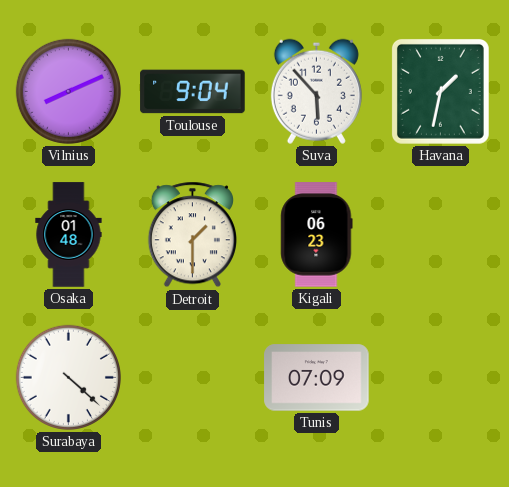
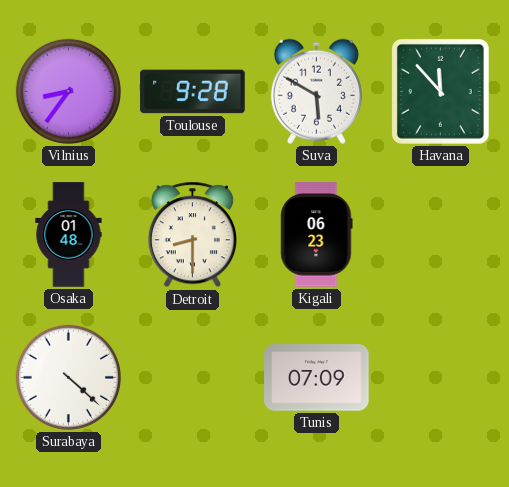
Vilnius: 8:11 -> 8:36 (68, 91)
Toulouse: 9:04 -> 9:28 (193, 92)
Suva: 5:53 -> 5:50 (316, 91)
Havana: 1:32 -> 11:53 (440, 91)
Detroit: 1:30 -> 8:30 (192, 235)
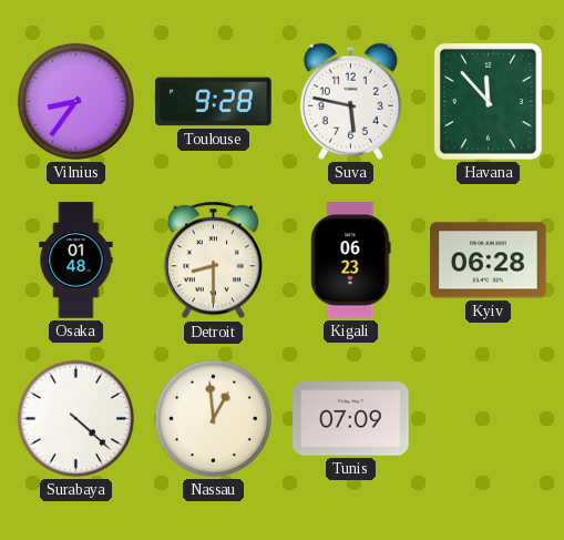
Suva: 5:50 -> 5:47 (350, 101)
Kyiv: none -> 06:28 (489, 261)
Nassau: none -> 12:59 (213, 418)
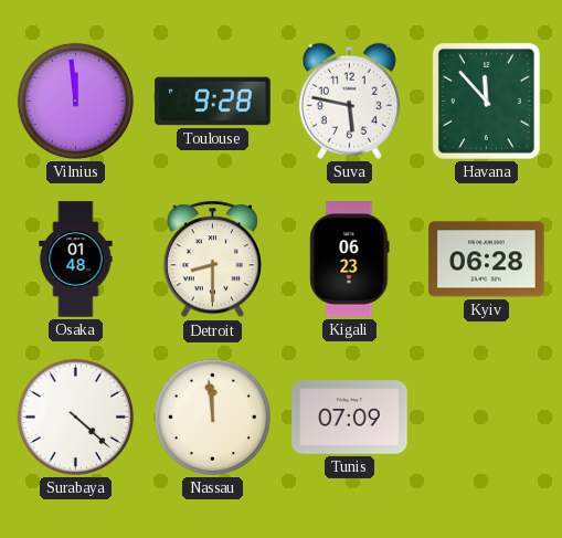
Vilnius: 8:36 -> 11:59 (75, 101)
Nassau: 12:59 -> 11:59 (212, 416)
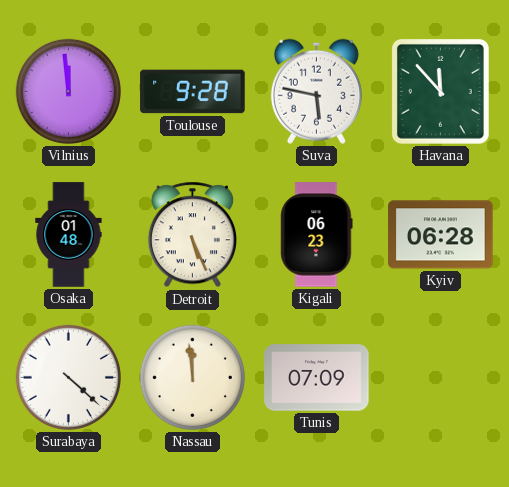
Detroit: 8:30 -> 5:26 (192, 235)
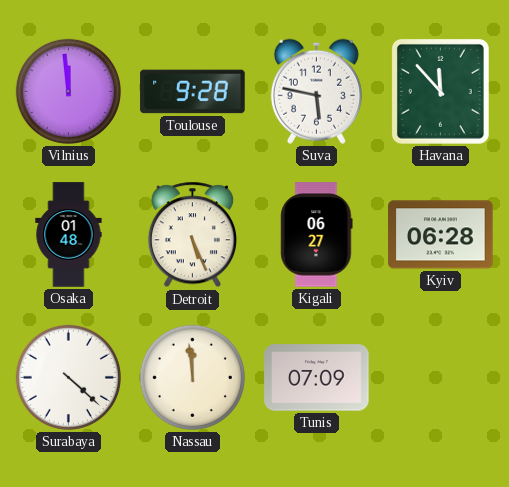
Kigali: 06:23 -> 06:27 (317, 235)
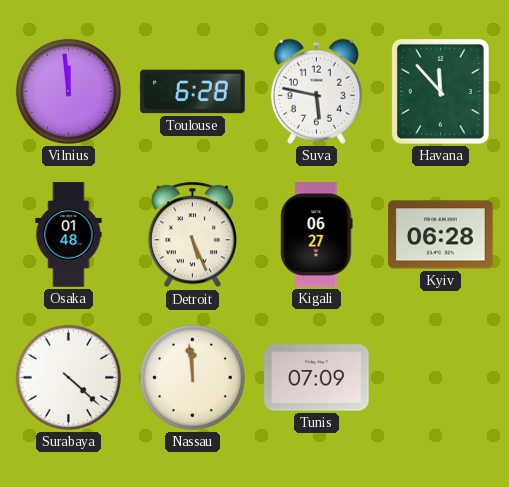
Toulouse: 9:28 -> 6:28 (193, 92)
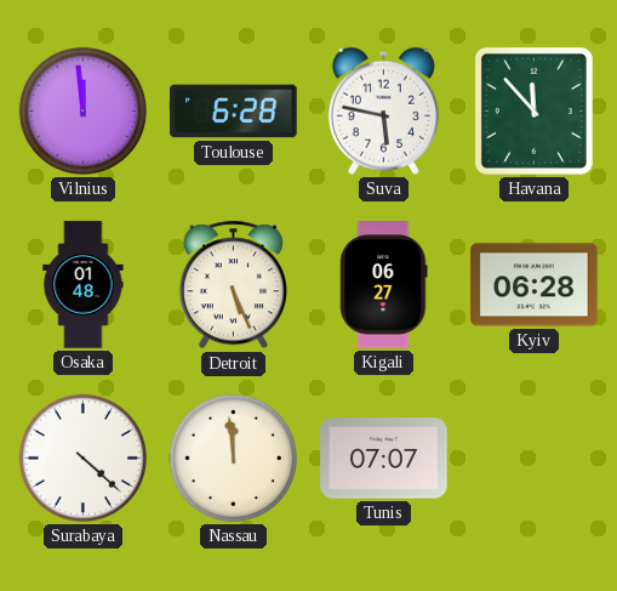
Tunis: 07:09 -> 07:07 (384, 459)
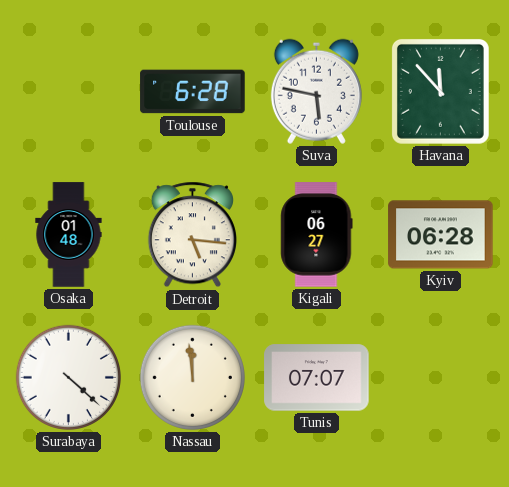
Vilnius: 11:59 -> none (82, 110)
Detroit: 5:26 -> 5:16 (192, 235)
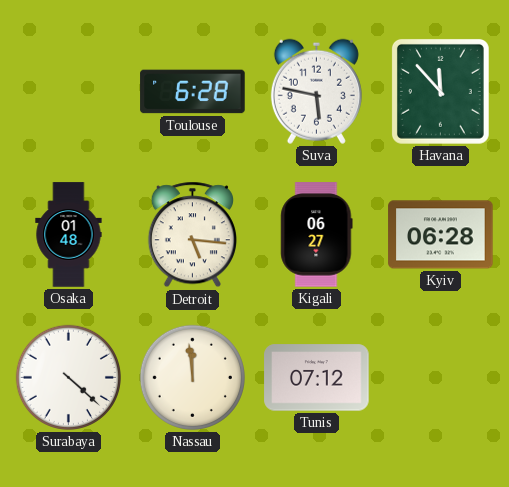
Tunis: 07:07 -> 07:12 (317, 378)
